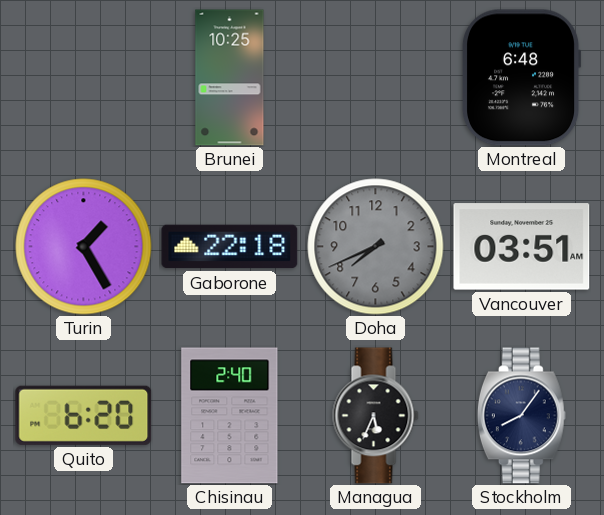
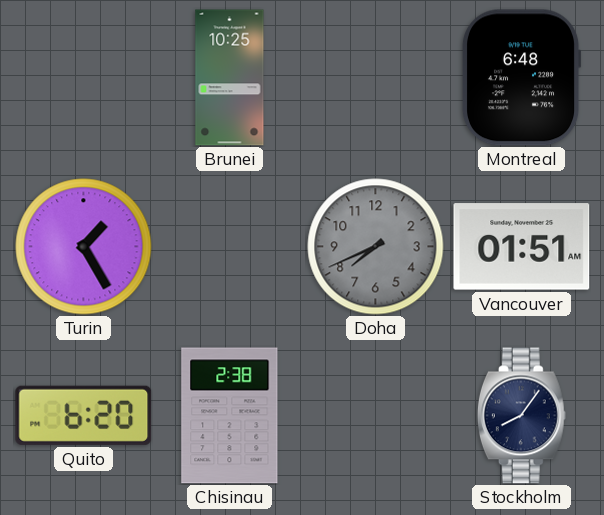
Gaborone: 22:18 -> none (230, 247)
Vancouver: 03:51 -> 01:51 (522, 247)
Chisinau: 2:40 -> 2:38 (230, 416)
Managua: 5:34 -> none (376, 416)
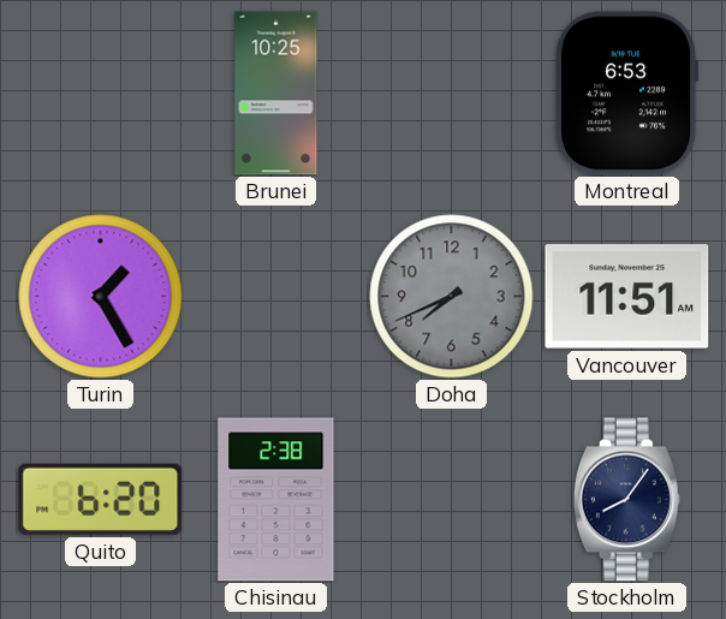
Montreal: 6:48 -> 6:53 (626, 94)
Vancouver: 01:51 -> 11:51 (627, 297)
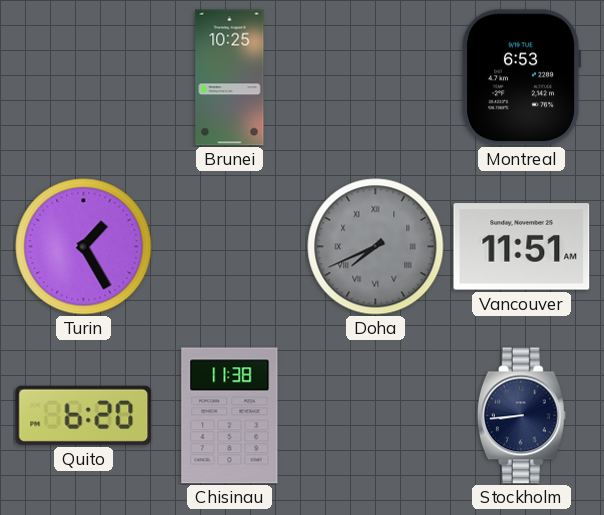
Doha numerals: Arabic -> Roman (376, 247)
Chisinau: 2:38 -> 11:38 (230, 416)
Stockholm: 8:06 -> 8:44 (521, 416)
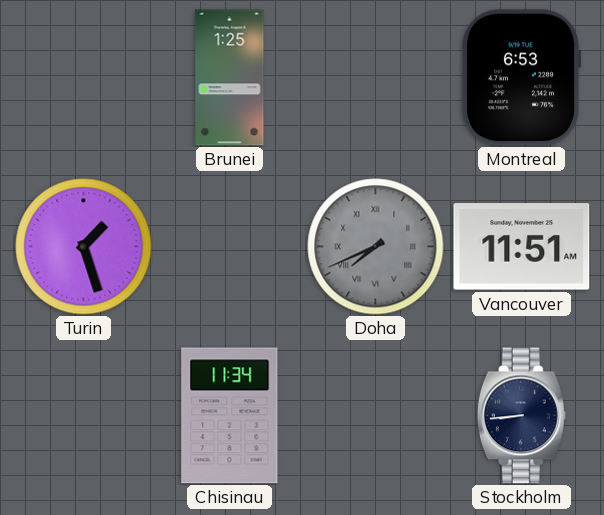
Brunei: 10:25 -> 1:25 (230, 78)
Turin: 1:25 -> 1:27 (84, 247)
Quito: 6:20 -> none (84, 415)
Chisinau: 11:38 -> 11:34 (230, 416)
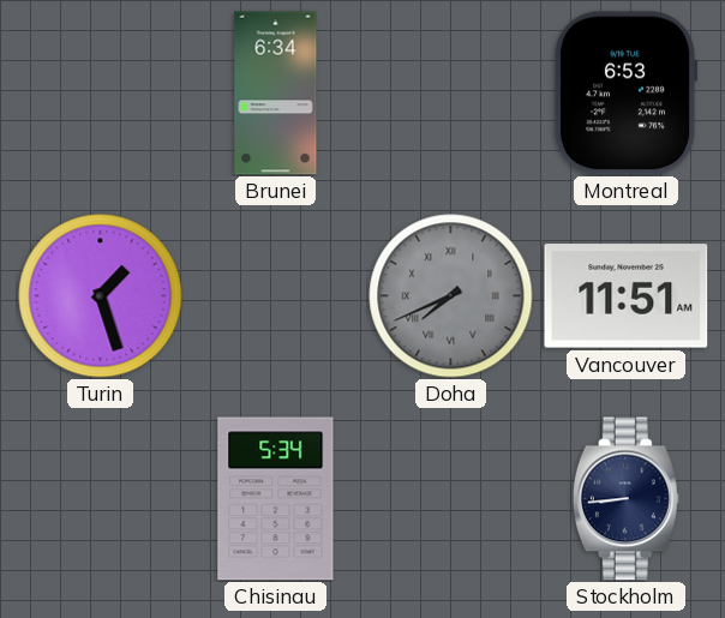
Brunei: 1:25 -> 6:34 (276, 94)
Chisinau: 11:34 -> 5:34 (276, 499)
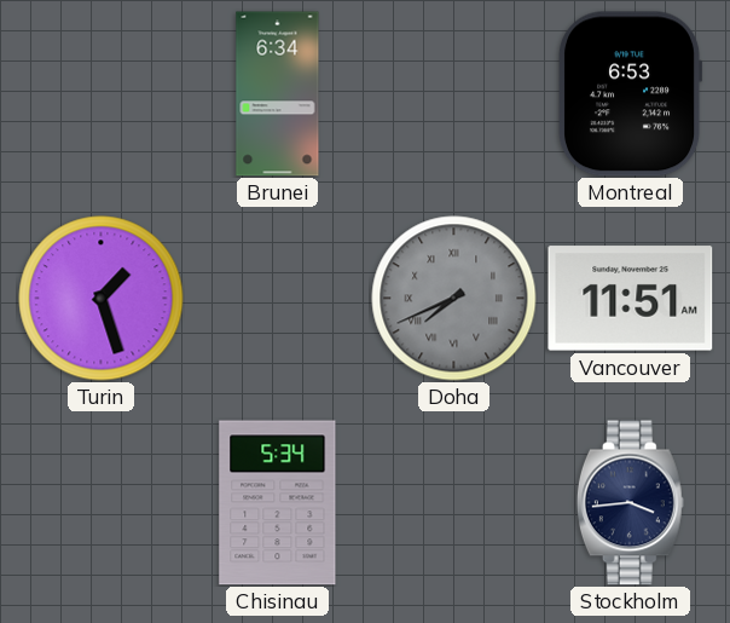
Stockholm: 8:44 -> 3:44 (630, 503)
